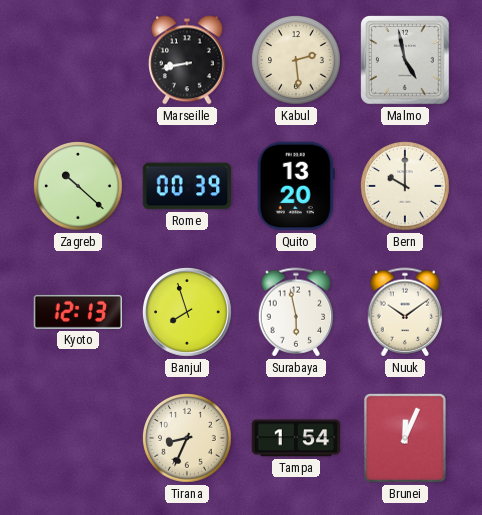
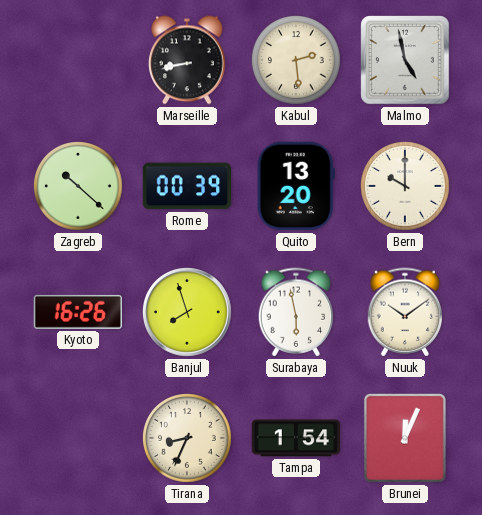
Kyoto: 12:13 -> 16:26 (78, 312)
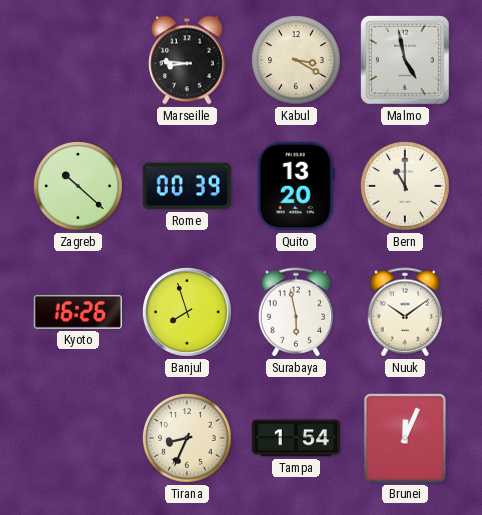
Marseille: 8:43 -> 8:46 (188, 60)
Kabul: 2:29 -> 3:20 (297, 61)
Bern: 10:00 -> 11:00 (406, 187)
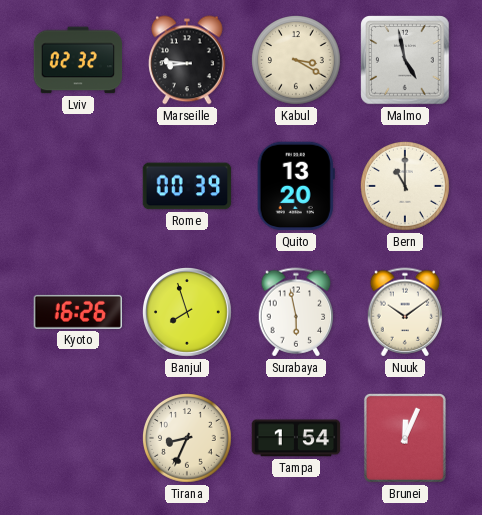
Lviv: none -> 02:32 (78, 60)
Zagreb: 10:22 -> none (79, 187)
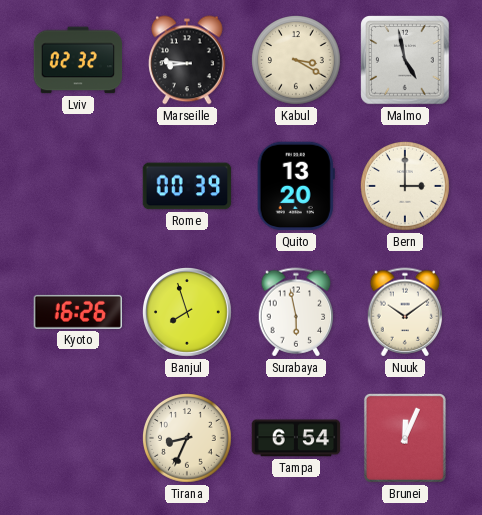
Bern: 11:00 -> 3:00 (406, 187)
Tampa: 1:54 -> 6:54 (296, 438)
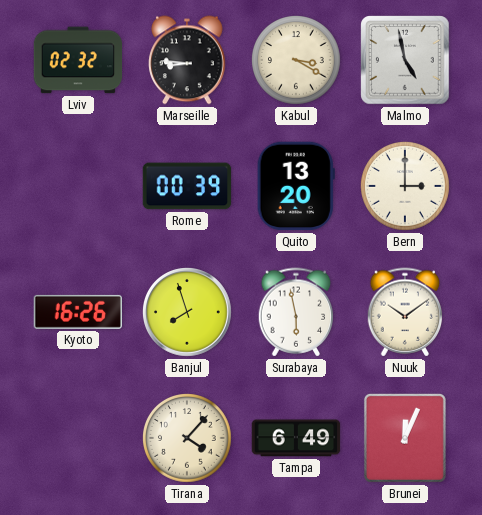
Tirana: 8:34 -> 4:07 (188, 439)
Tampa: 6:54 -> 6:49 (296, 438)
